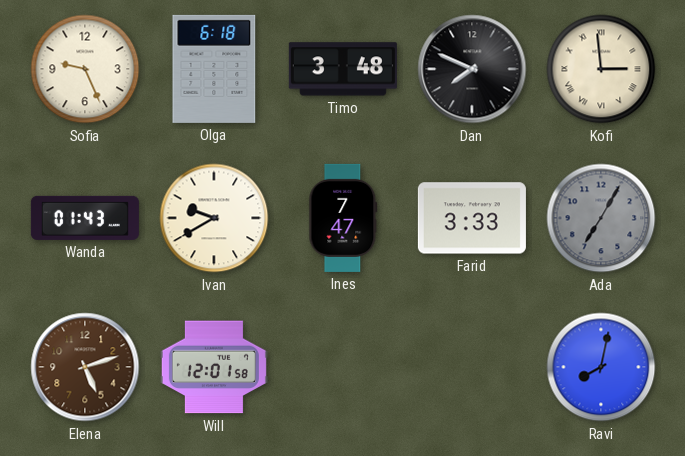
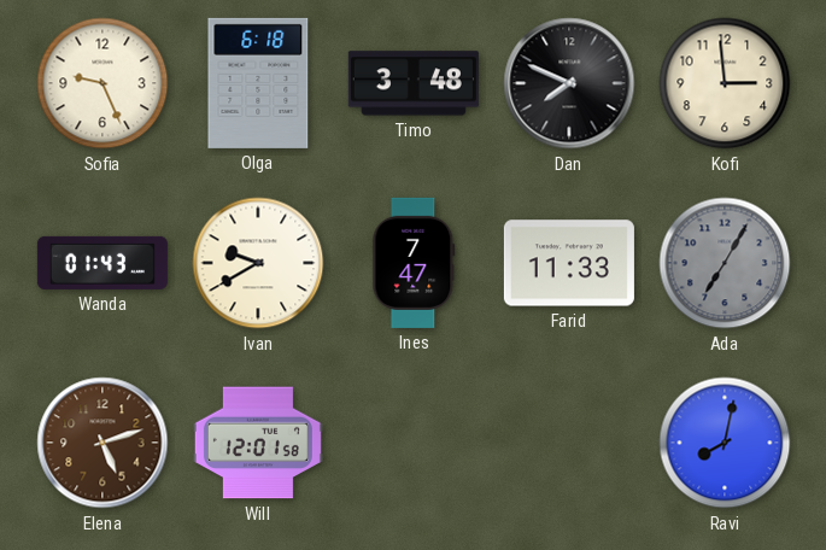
Kofi numerals: Roman -> Arabic (725, 83)
Farid: 3:33 -> 11:33 (569, 263)
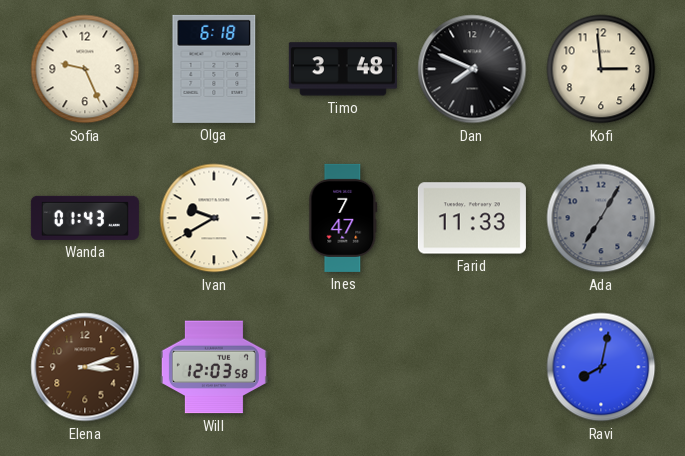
Elena: 5:12 -> 3:12 (85, 367)
Will: 12:01 -> 12:03 (214, 367)
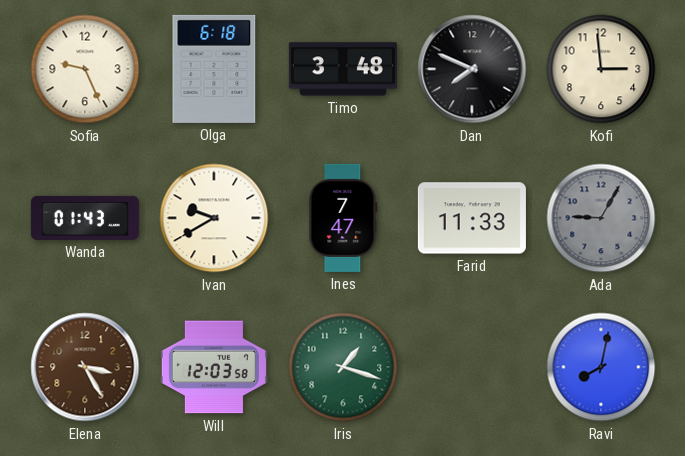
Ada: 7:05 -> 9:05 (601, 218)
Elena: 3:12 -> 3:25 (85, 367)
Iris: none -> 1:18 (343, 367)
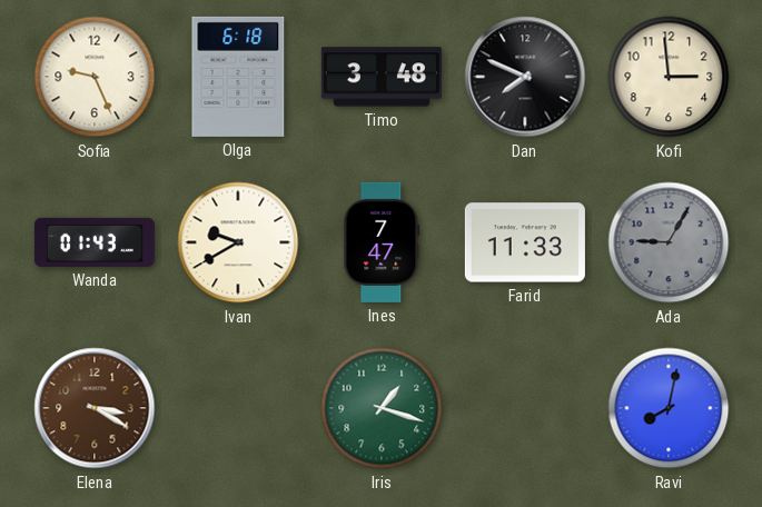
Elena: 3:25 -> 3:20 (95, 408)
Will: 12:03 -> none (214, 367)
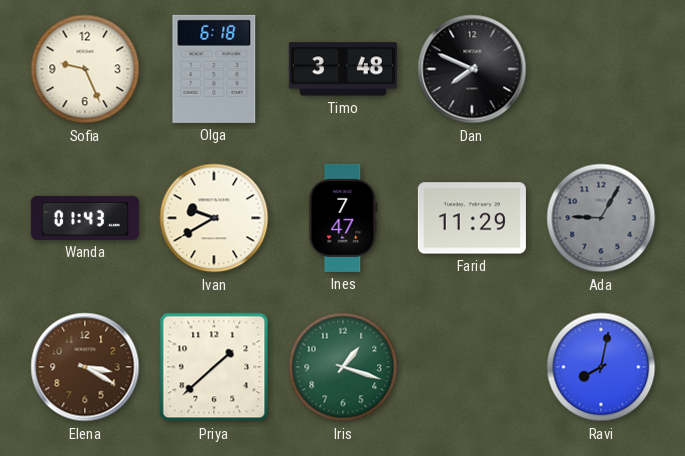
Kofi: 2:59 -> none (669, 77)
Farid: 11:33 -> 11:29 (472, 218)
Priya: none -> 1:38 (214, 367)
